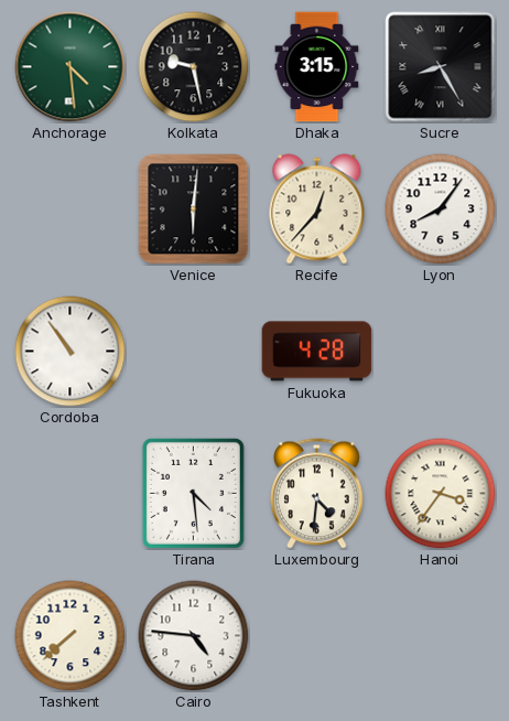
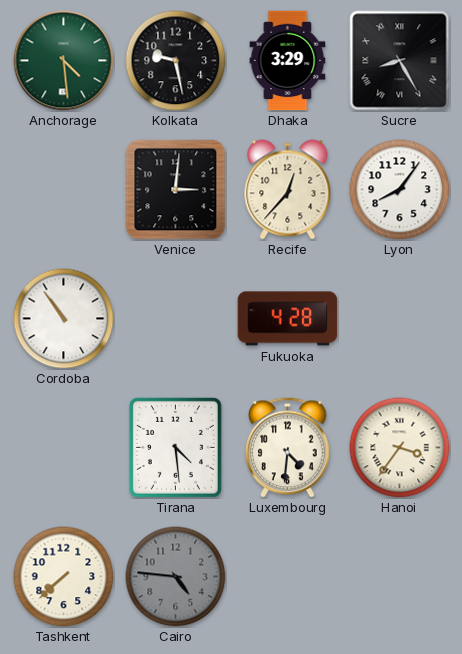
Dhaka: 3:15 -> 3:29 (288, 61)
Venice: 6:01 -> 3:01 (176, 190)
Cairo dial: white -> grey (176, 577)
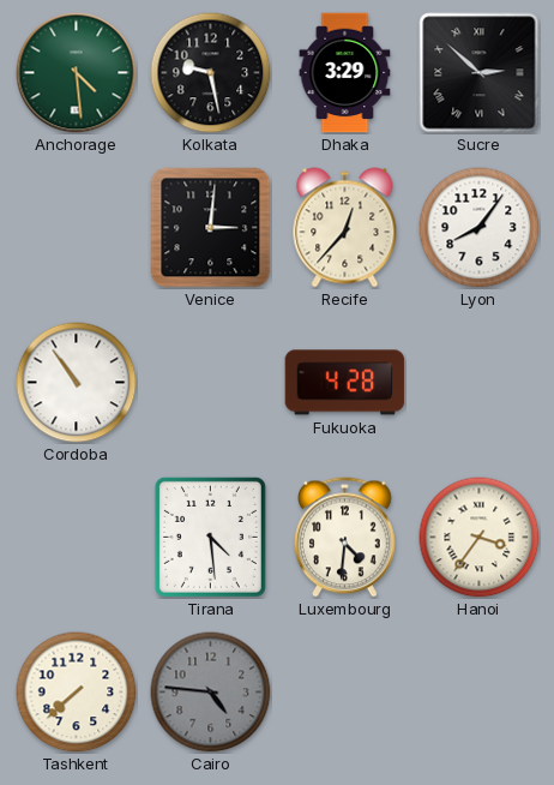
Sucre: 8:25 -> 2:52 (480, 73)
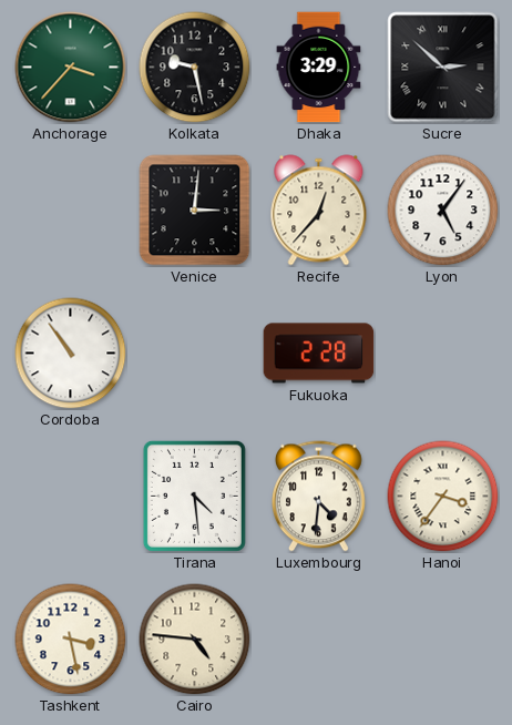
Anchorage: 4:29 -> 3:37 (71, 68)
Lyon: 8:06 -> 5:06 (443, 211)
Fukuoka: 4:28 -> 2:28 (319, 354)
Tashkent: 7:38 -> 3:28 (71, 640)
Cairo dial: grey -> cream (195, 640)
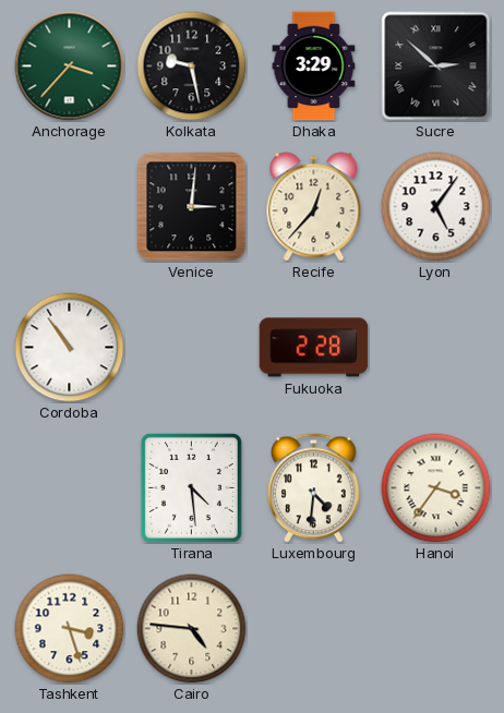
Tashkent: 3:28 -> 3:27 (70, 629)
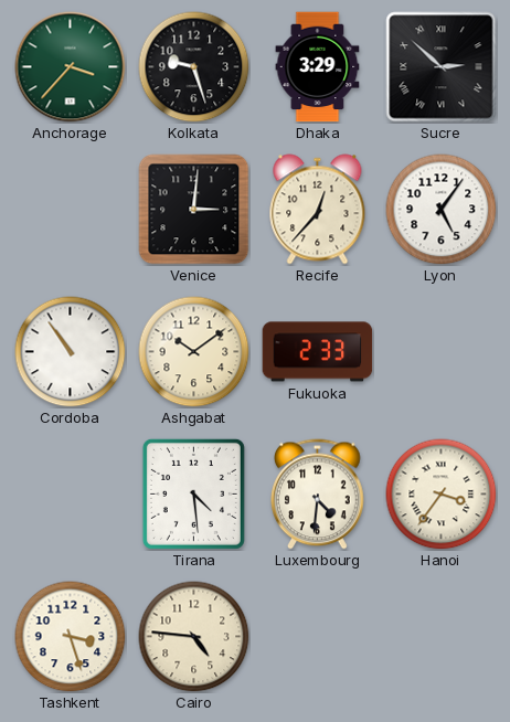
Kolkata: 9:28 -> 9:27 (194, 67)
Ashgabat: none -> 10:09 (194, 352)
Fukuoka: 2:28 -> 2:33 (318, 352)
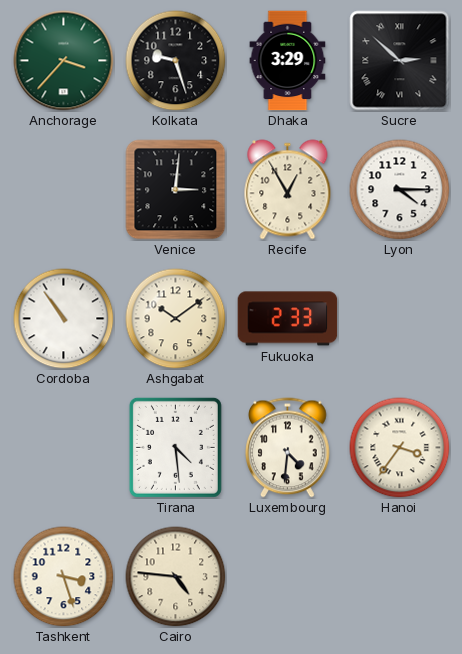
Recife: 12:37 -> 12:55 (288, 190)
Lyon: 5:06 -> 4:15 (400, 190)
